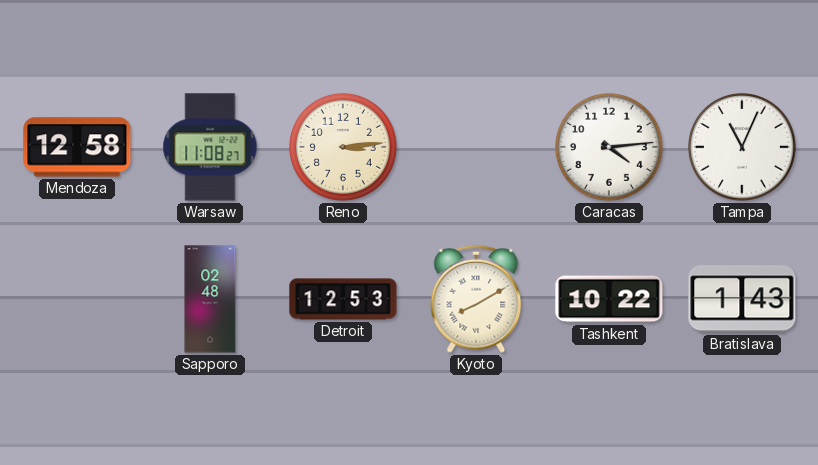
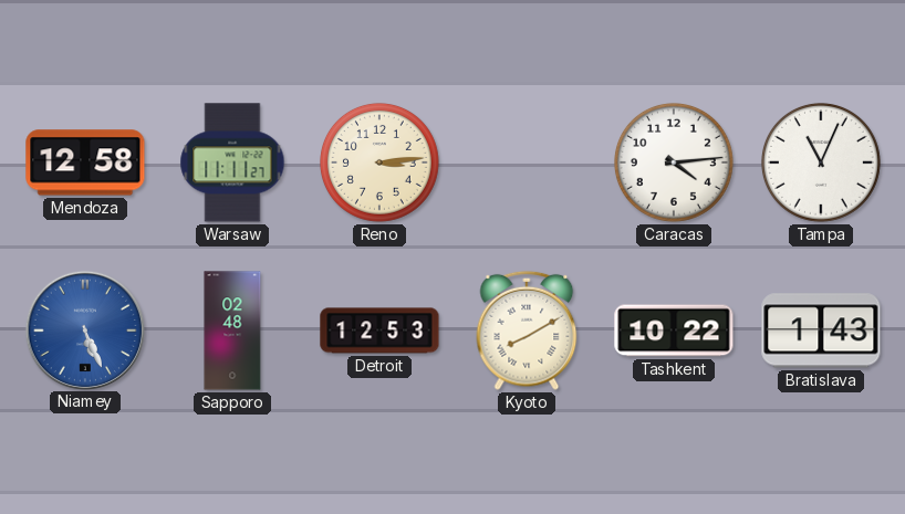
Warsaw: 11:08 -> 11:11 (232, 162)
Niamey: none -> 5:26 (84, 329)
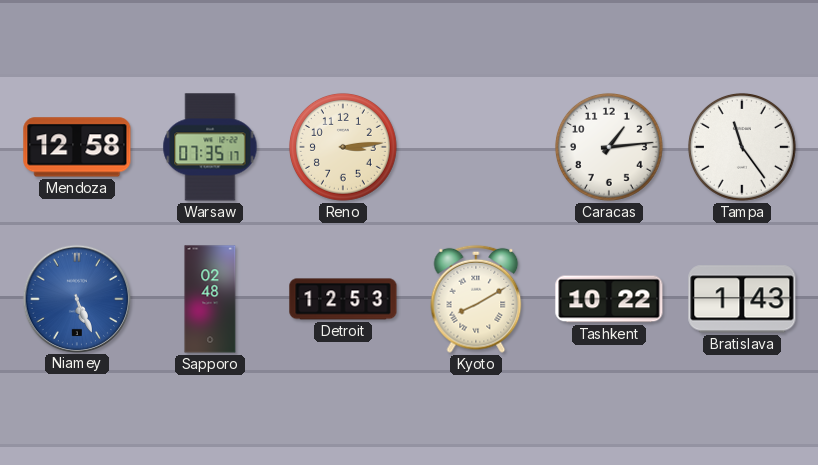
Warsaw: 11:11 -> 07:35 (210, 147)
Caracas: 4:14 -> 1:14 (609, 147)
Tampa: 11:04 -> 11:24 (742, 147)
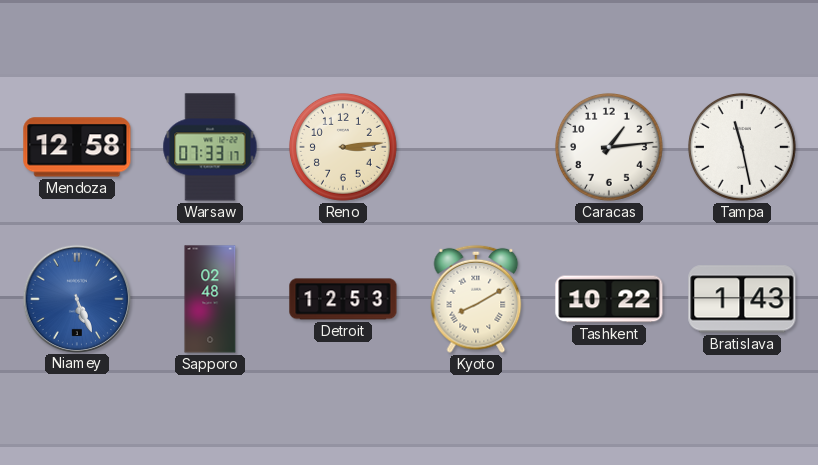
Warsaw: 07:35 -> 07:33 (210, 147)
Tampa: 11:24 -> 11:28 (742, 147)
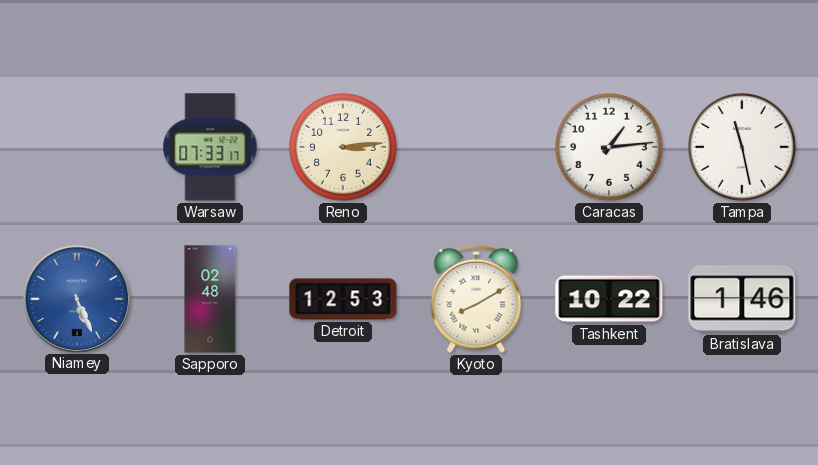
Mendoza: 12:58 -> none (77, 147)
Bratislava: 1:43 -> 1:46 (742, 299)
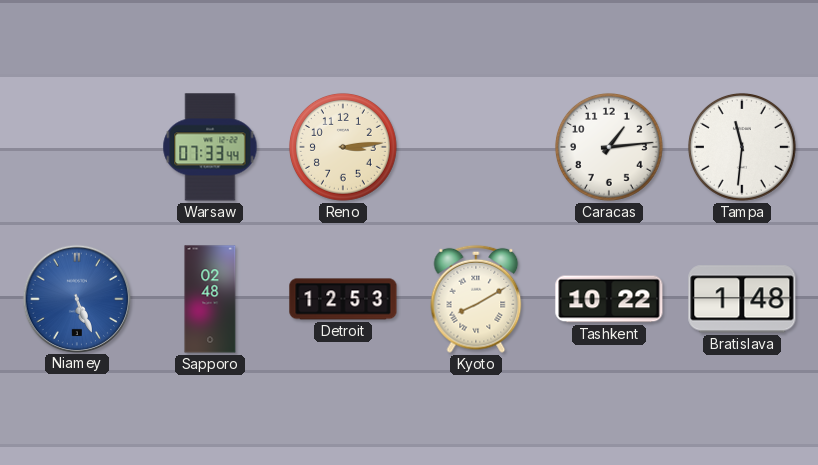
Warsaw: 07:33:17 -> 07:33:44 (210, 147)
Tampa: 11:28 -> 11:31 (742, 147)
Bratislava: 1:46 -> 1:48 (742, 299)
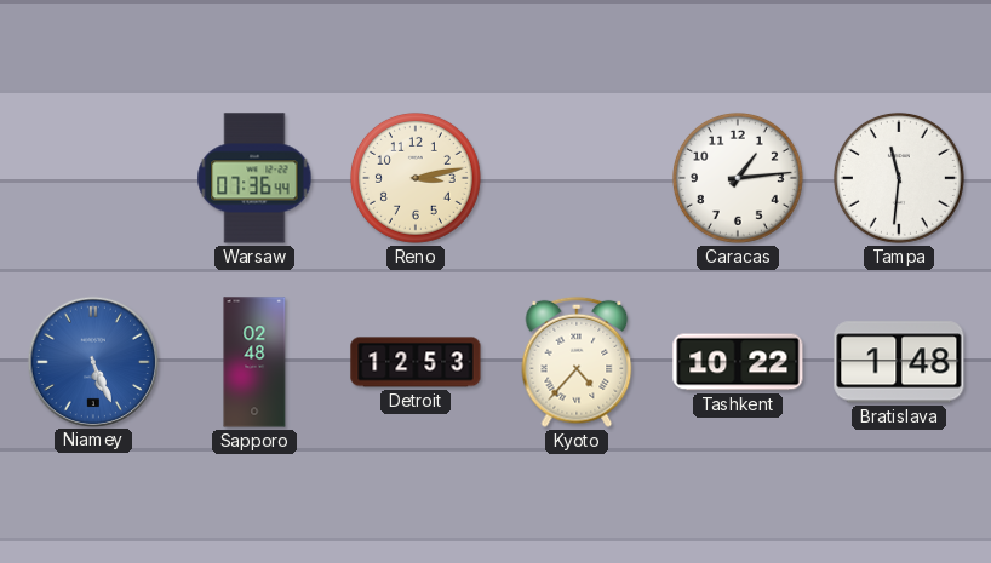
Warsaw: 07:33 -> 07:36 (254, 178)
Reno: 3:14 -> 3:13 (416, 178)
Kyoto: 8:10 -> 4:37 (577, 362)
